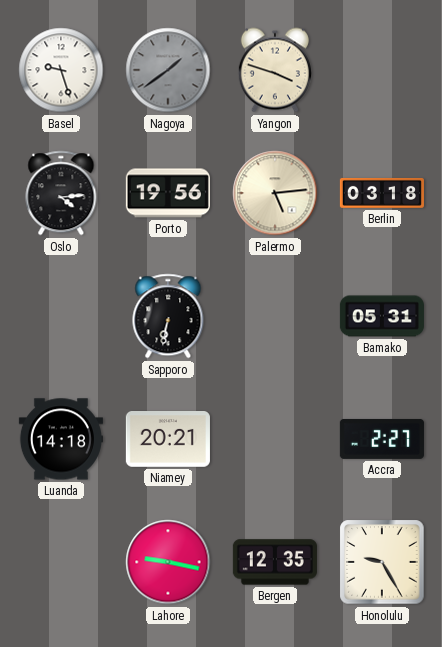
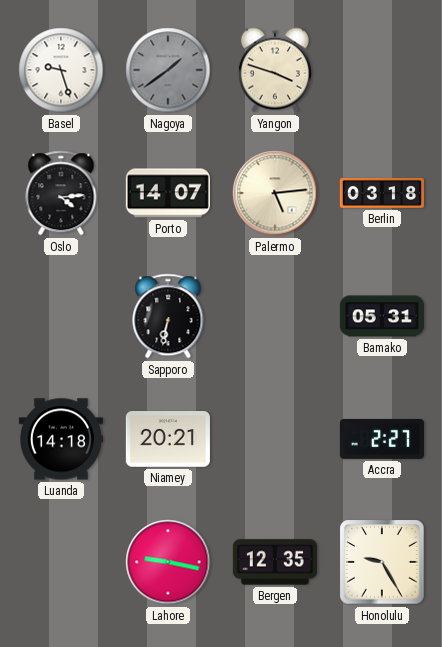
Porto: 19:56 -> 14:07 (168, 193)
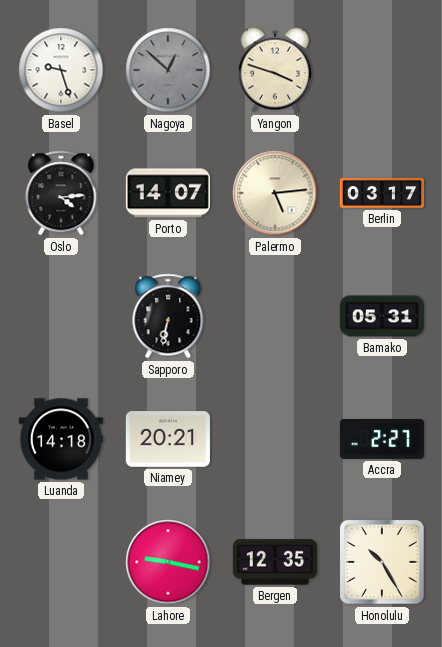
Nagoya: 1:39 -> 12:52 (168, 70)
Berlin: 03:18 -> 03:17 (382, 193)
Honolulu: 9:25 -> 10:25 (382, 562)
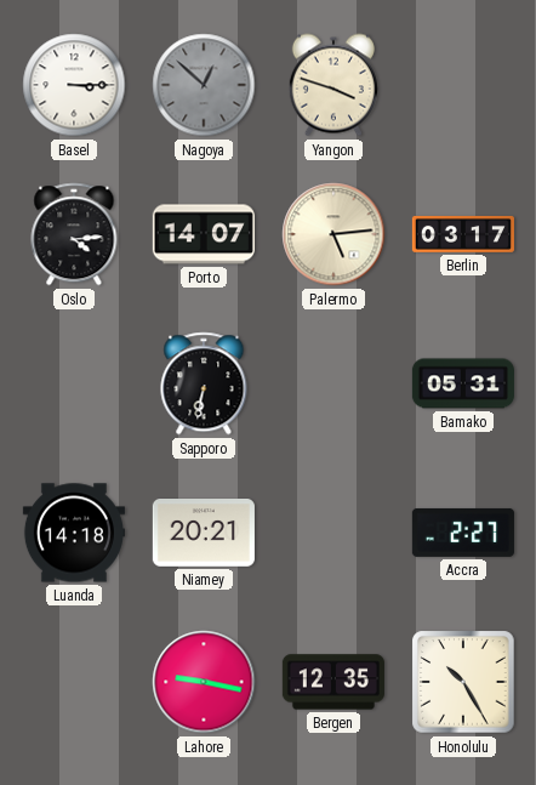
Basel: 9:27 -> 3:15 (74, 85)
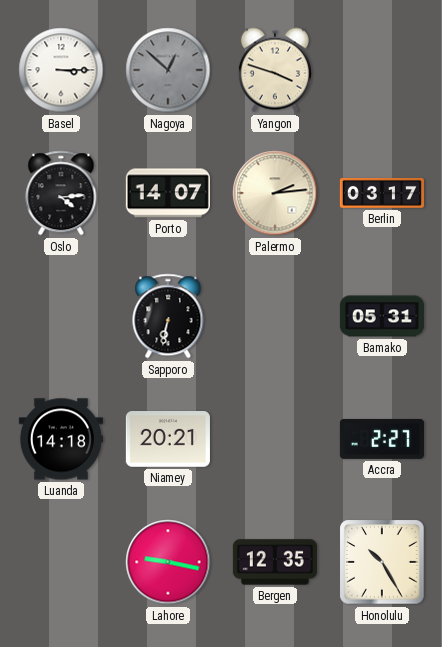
Palermo: 5:14 -> 2:14 (275, 193)
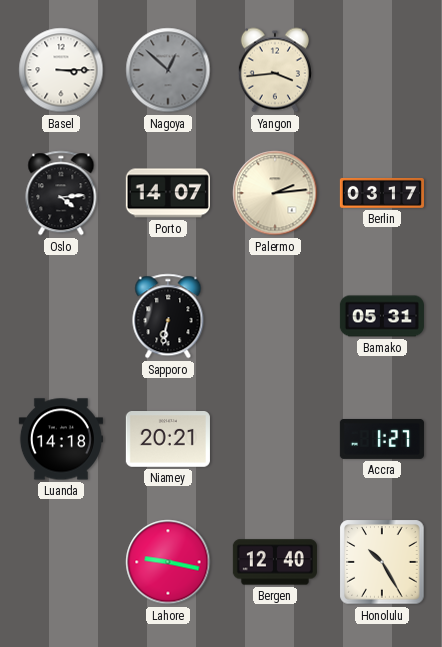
Yangon: 3:48 -> 3:44 (275, 70)
Accra: 2:27 -> 1:27 (382, 439)
Bergen: 12:35 -> 12:40 (275, 562)
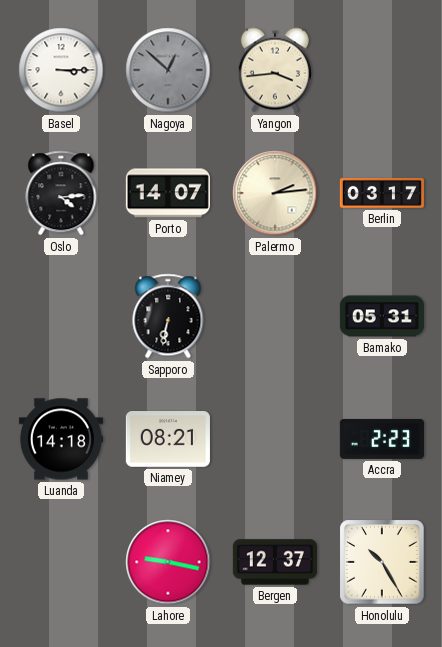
Niamey: 20:21 -> 08:21 (168, 440)
Accra: 1:27 -> 2:23 (382, 439)
Bergen: 12:40 -> 12:37 (275, 562)
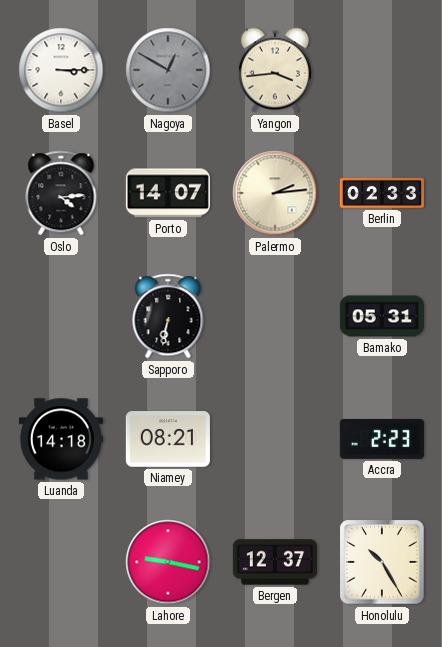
Nagoya: 12:52 -> 12:50 (168, 70)
Berlin: 03:17 -> 02:33 (382, 193)
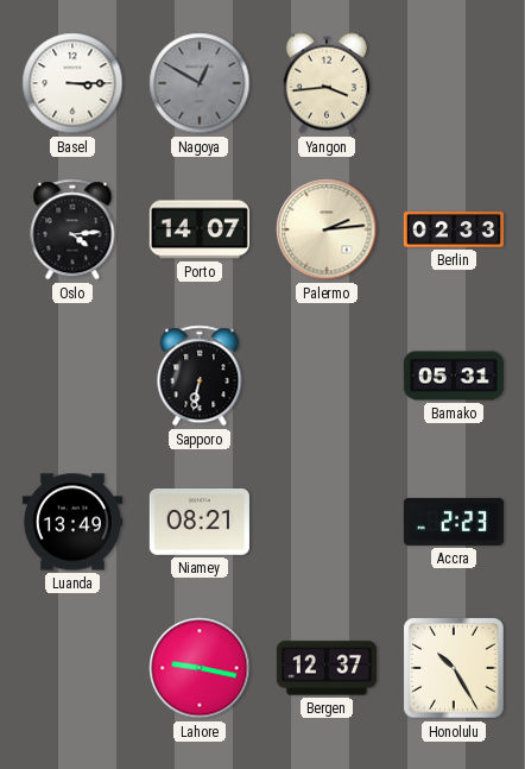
Luanda: 14:18 -> 13:49 (72, 522)
